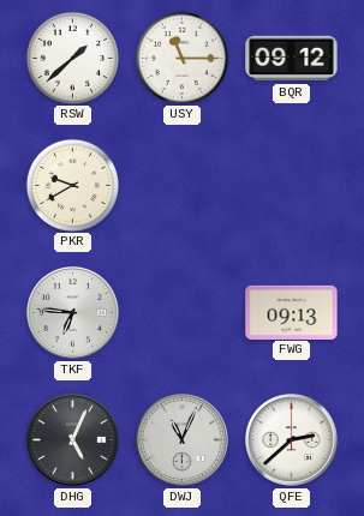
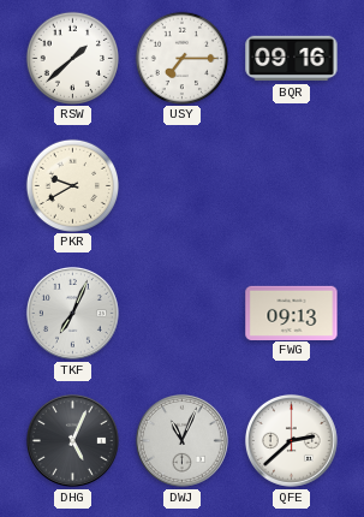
USY: 11:15 -> 7:15 (181, 58)
BQR: 09:12 -> 09:16 (292, 59)
TKF: 6:46 -> 7:04 (72, 313)
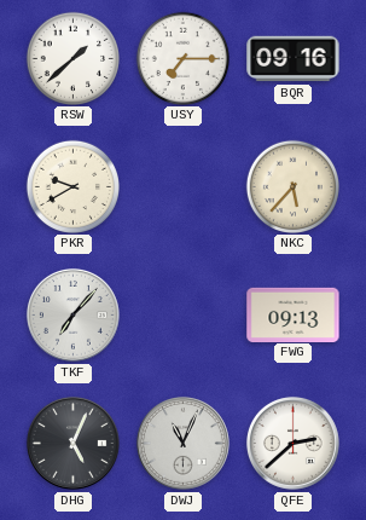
NKC: none -> 5:37 (292, 186)
TKF: 7:04 -> 7:07 (72, 314)
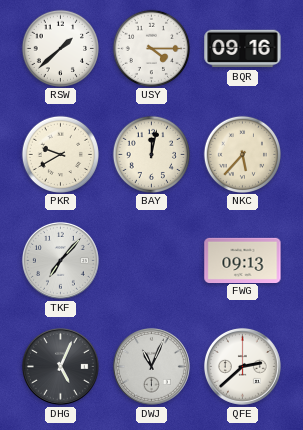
USY: 7:15 -> 4:15 (151, 48)
BAY: none -> 12:02 (151, 154)
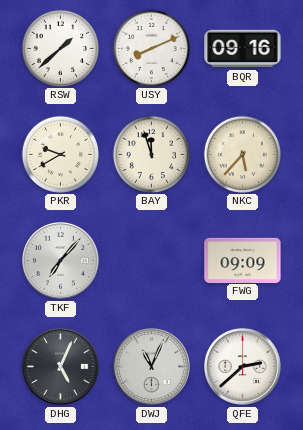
USY: 4:15 -> 8:11 (151, 48)
BAY: 12:02 -> 11:57 (151, 154)
FWG: 09:13 -> 09:09 (243, 260)
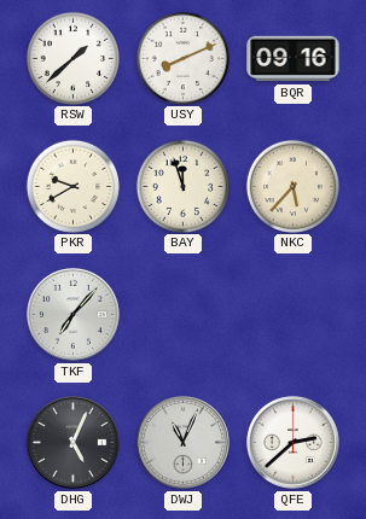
FWG: 09:09 -> none (243, 260)
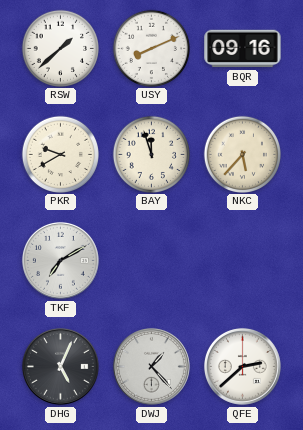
TKF: 7:07 -> 7:10 (60, 260)
DWJ: 11:04 -> 1:23 (151, 366)
